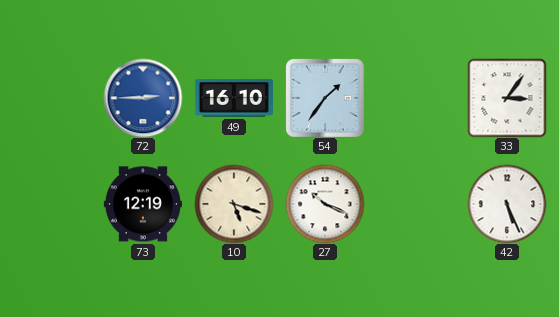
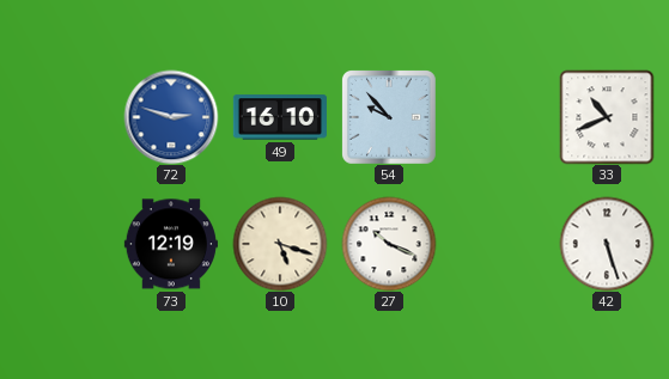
72: 2:45 -> 2:48 (171, 117)
54: 1:36 -> 9:53 (389, 117)
33: 3:06 -> 10:41 (607, 117)
42: 5:26 -> 5:27 (607, 244)
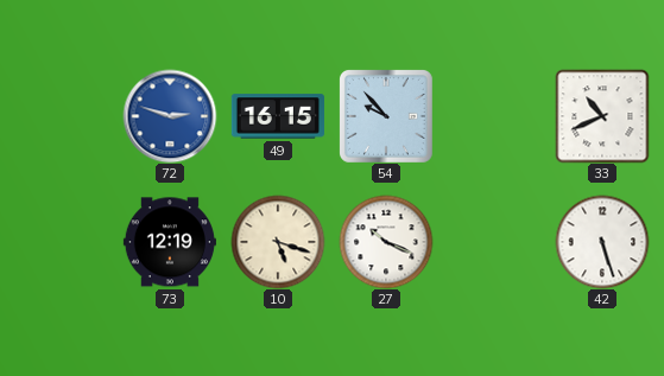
49: 16:10 -> 16:15 (278, 116)
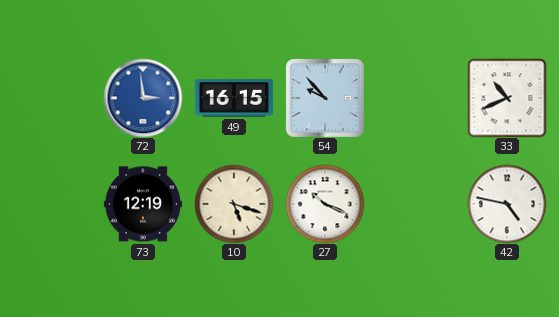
72: 2:48 -> 2:59 (143, 98)
42: 5:27 -> 4:47 (507, 204)
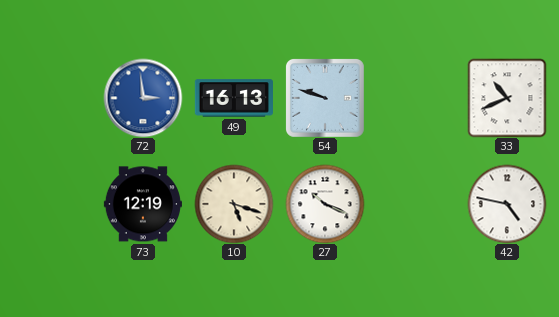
49: 16:15 -> 16:13 (234, 98)
54: 9:53 -> 9:48 (325, 98)
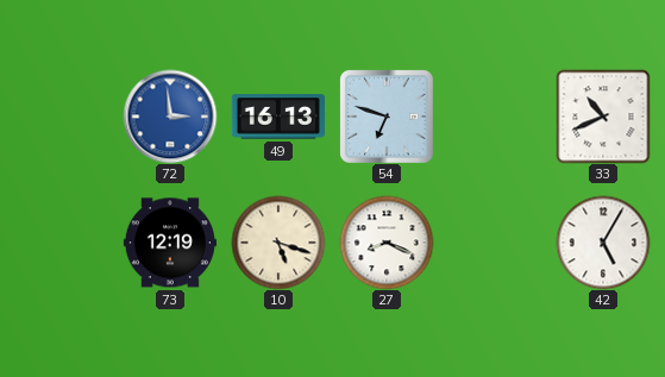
54: 9:48 -> 6:48 (387, 117)
27: 10:19 -> 8:19 (387, 243)
42: 4:47 -> 5:05 (603, 243)
